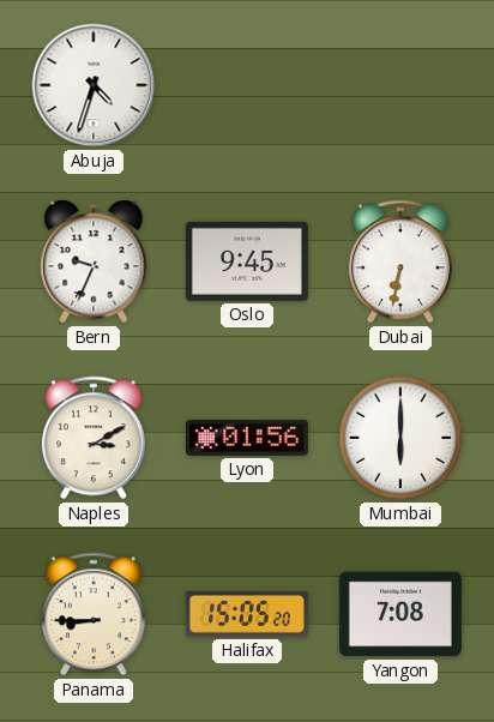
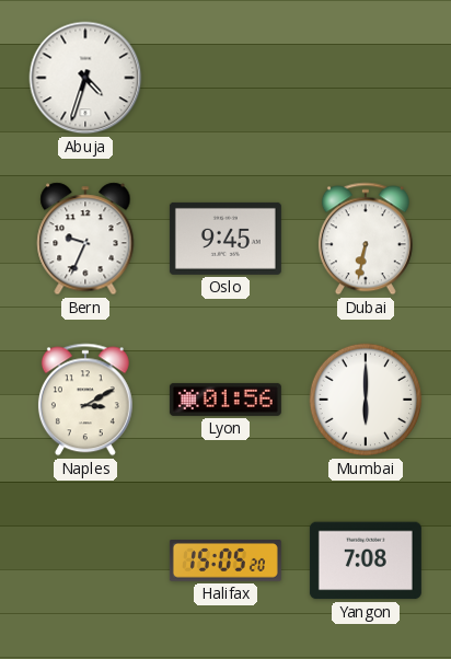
Panama: 8:45 -> none (94, 614)
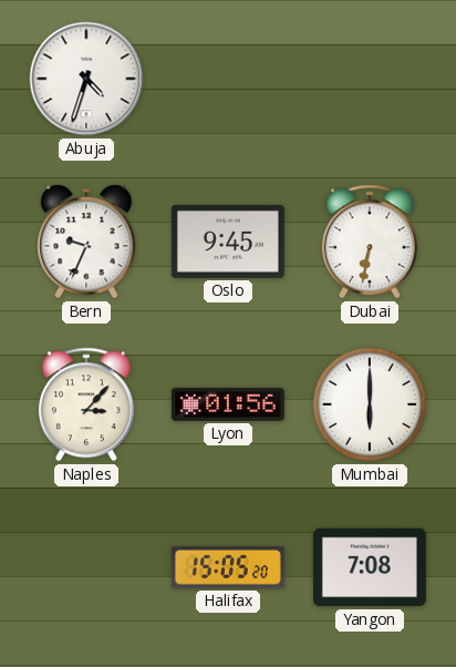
Naples: 3:10 -> 3:07 (86, 404)
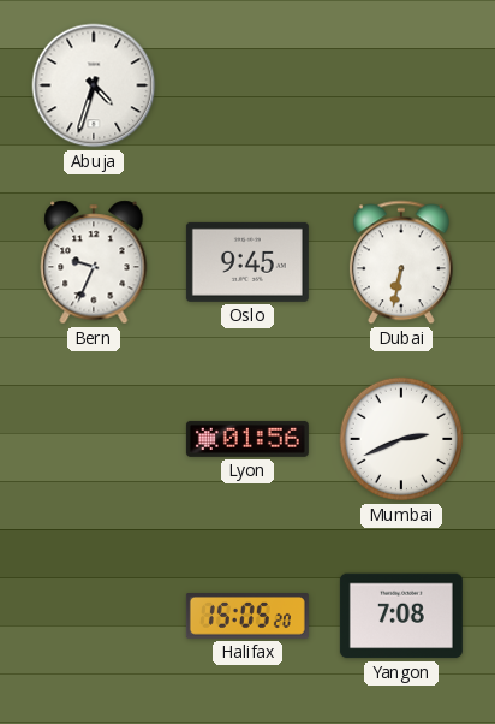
Naples: 3:07 -> none (86, 404)
Mumbai: 6:00 -> 2:41 (401, 439)
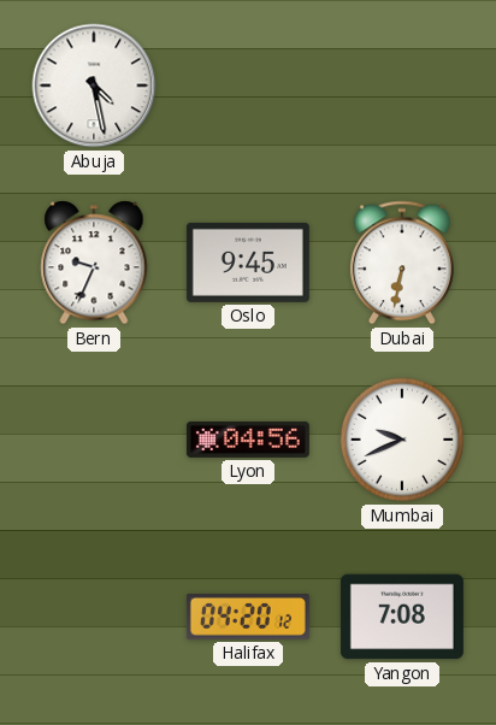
Abuja: 4:33 -> 4:28 (94, 86)
Lyon: 01:56 -> 04:56 (248, 440)
Mumbai: 2:41 -> 9:41 (402, 440)
Halifax: 15:05 -> 04:20 (248, 618)
